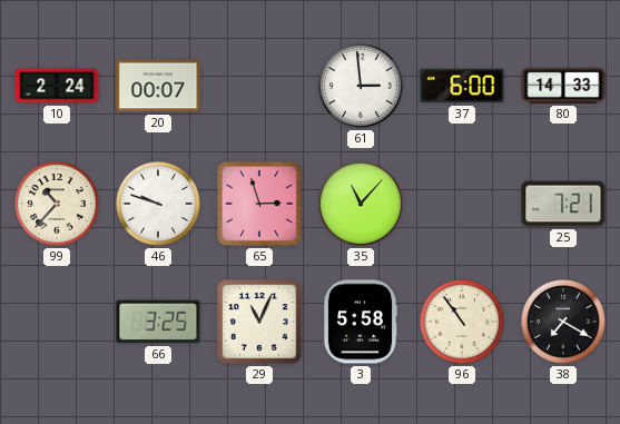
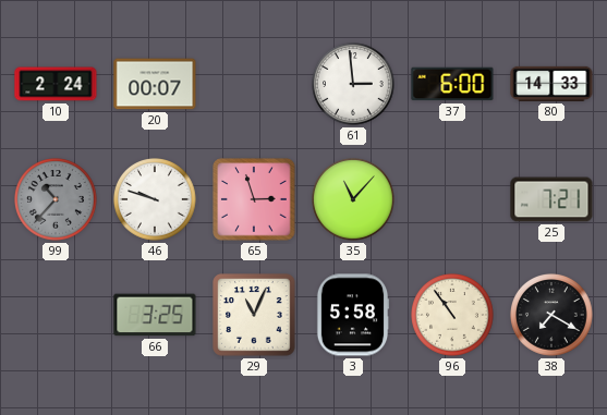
99 dial: cream -> grey (57, 200)
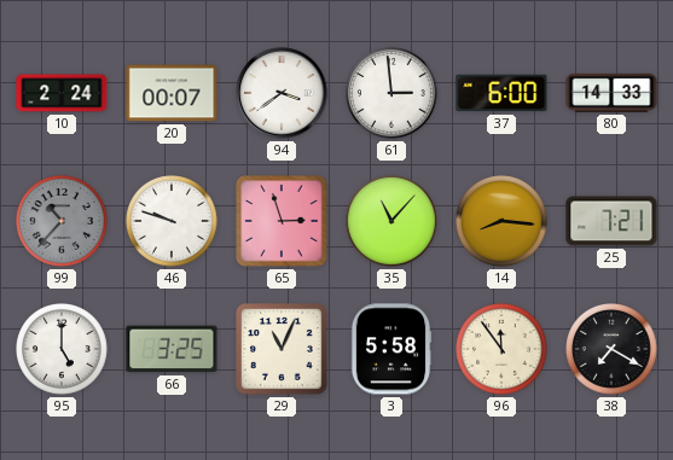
94: none -> 3:39 (282, 93)
14: none -> 8:16 (503, 222)
95: none -> 5:00 (63, 350)
96: 10:54 -> 11:54 (503, 350)
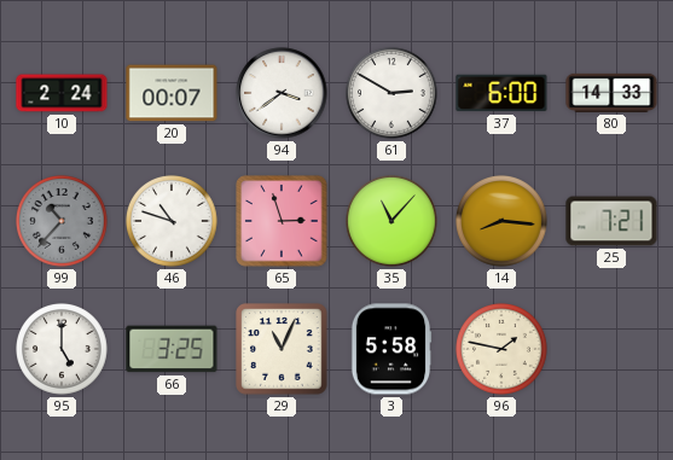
61: 2:59 -> 2:50 (393, 94)
46: 9:48 -> 10:48 (173, 222)
96: 11:54 -> 1:47 (503, 350)
38: 7:20 -> none (613, 350)
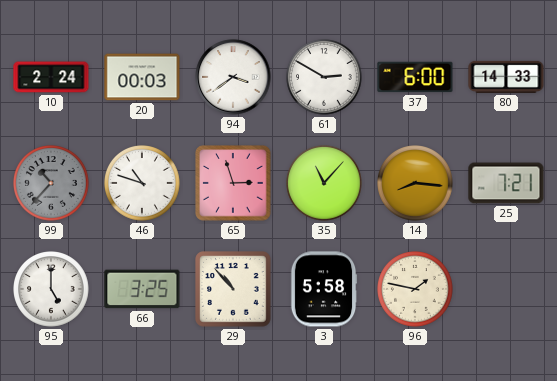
20: 00:07 -> 00:03 (142, 77)
29: 11:04 -> 10:53 (233, 289)
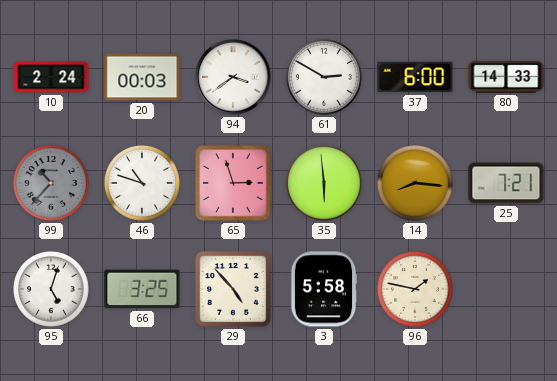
35: 11:07 -> 5:59 (325, 184)
95: 5:00 -> 5:03 (52, 290)
29: 10:53 -> 4:53 (233, 289)
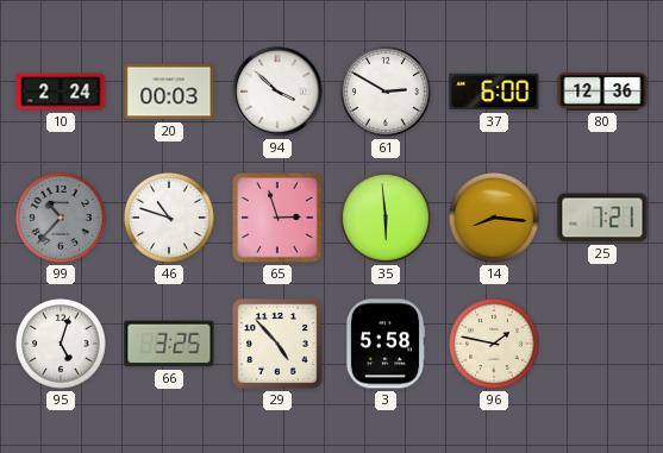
94: 3:39 -> 3:52 (277, 92)
80: 14:33 -> 12:36 (602, 92)
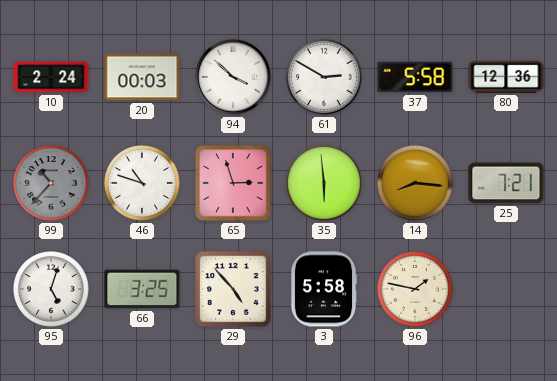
37: 6:00 -> 5:58 (415, 77)
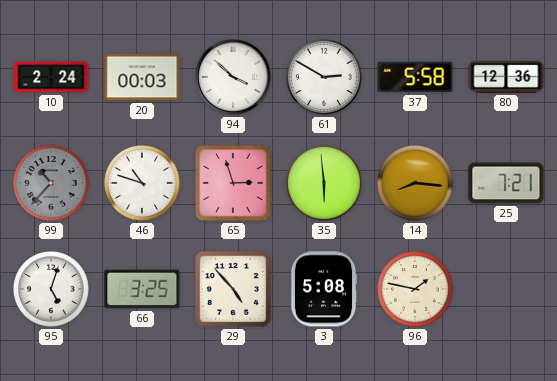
3: 5:58 -> 5:08 (324, 289)
